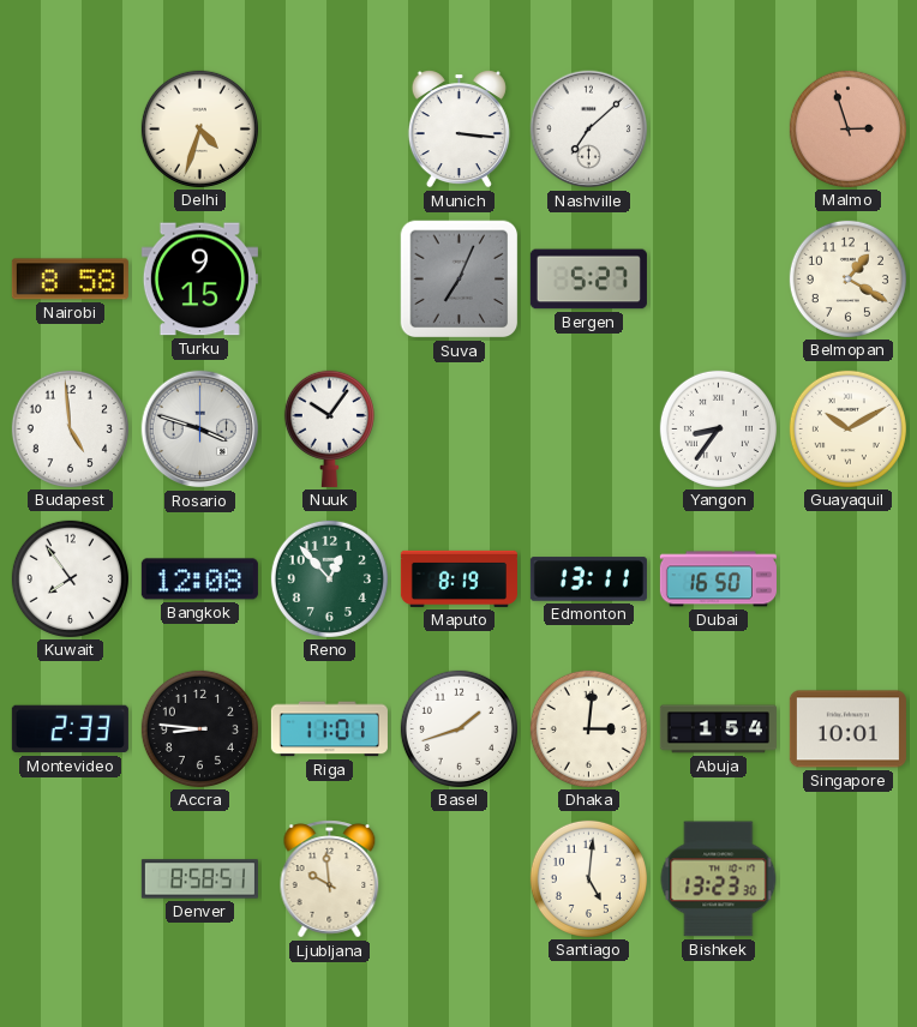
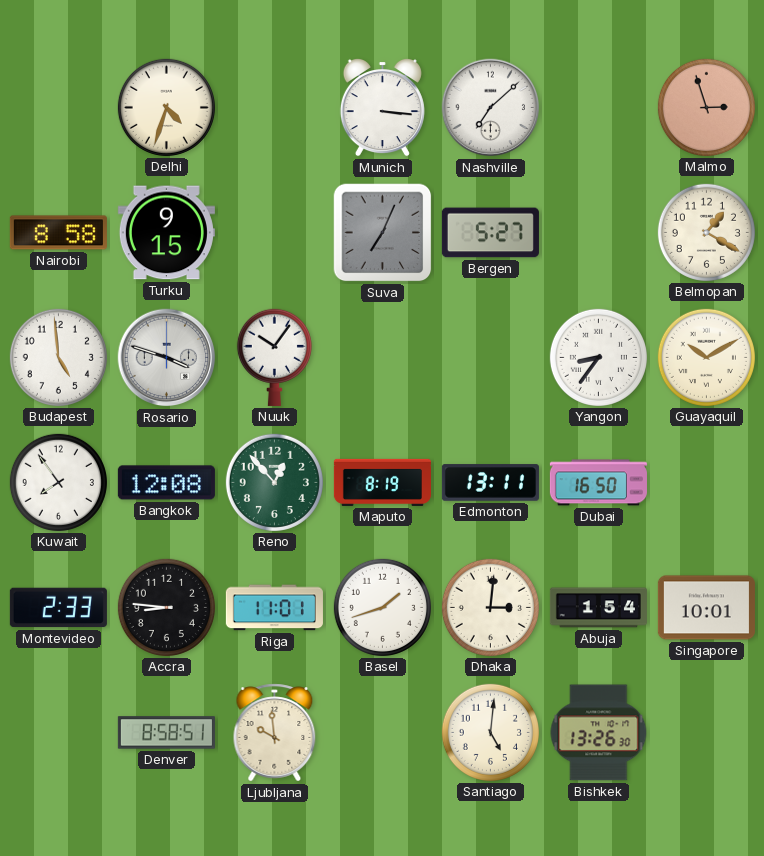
Bishkek: 13:23 -> 13:26 (599, 733)
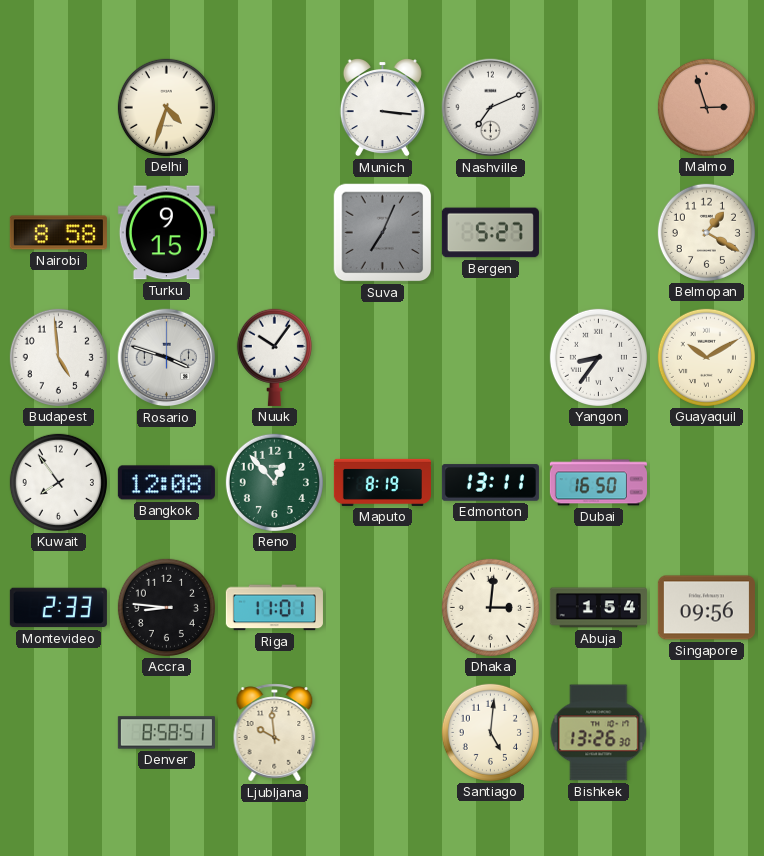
Nashville: 7:08 -> 7:11 (491, 108)
Basel: 1:42 -> none (382, 607)
Singapore: 10:01 -> 09:56 (706, 608)
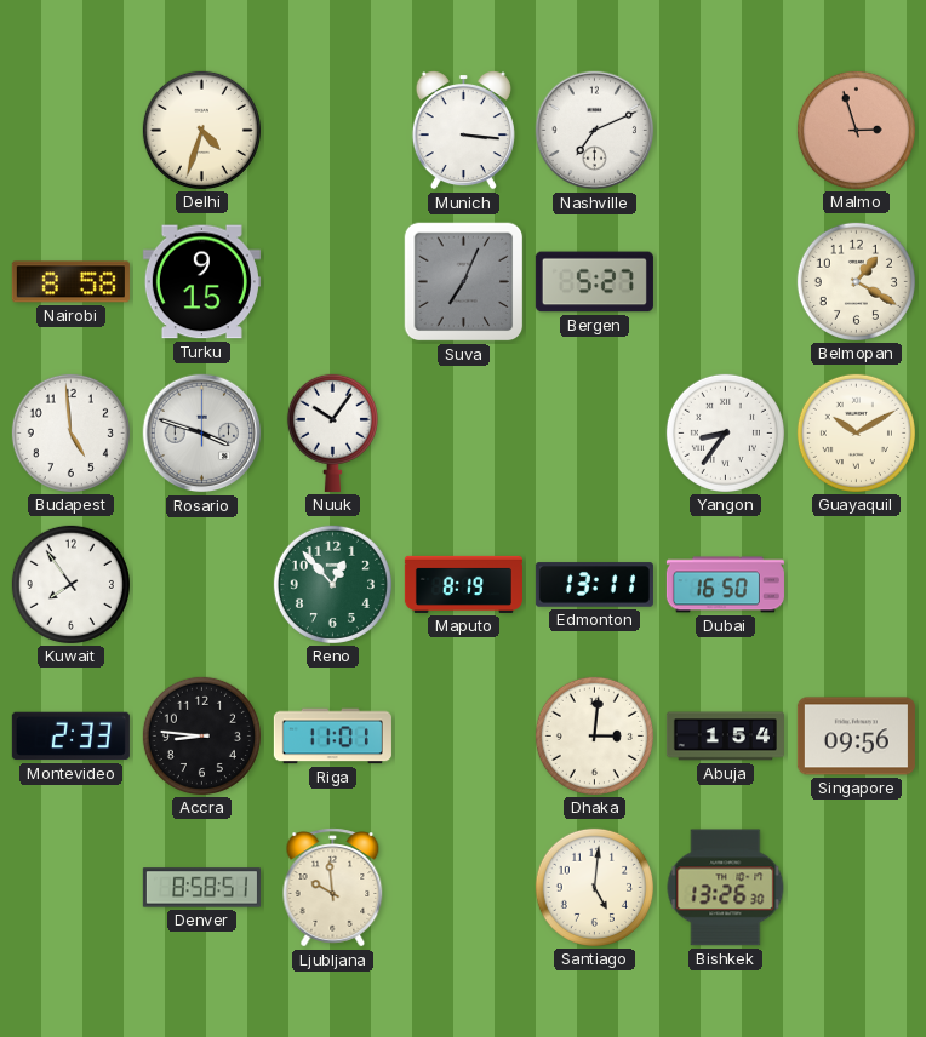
Bangkok: 12:08 -> none (166, 483)
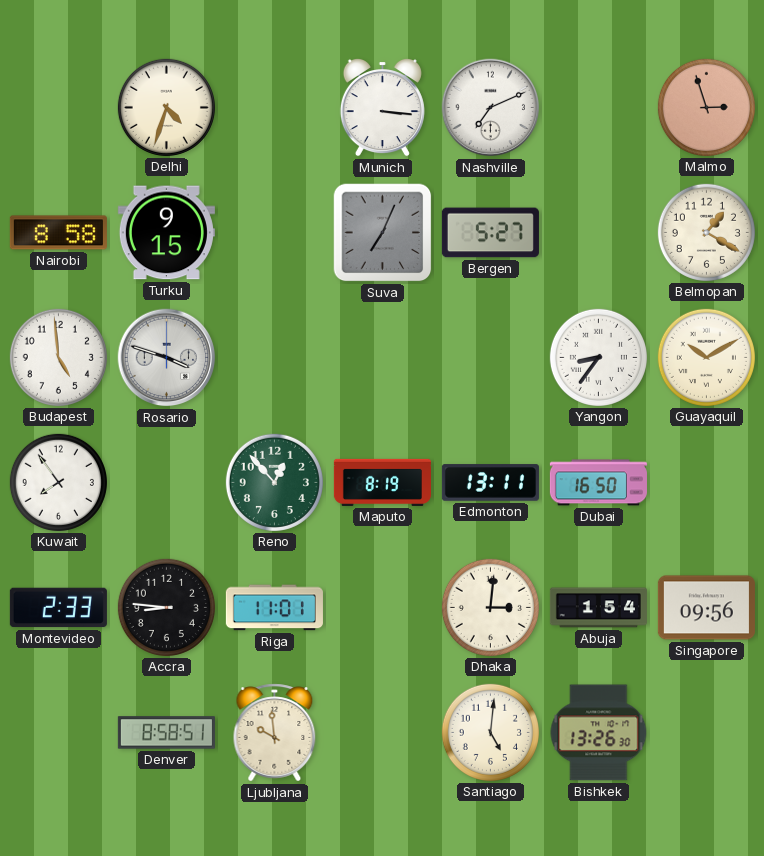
Nuuk: 10:06 -> none (332, 432)
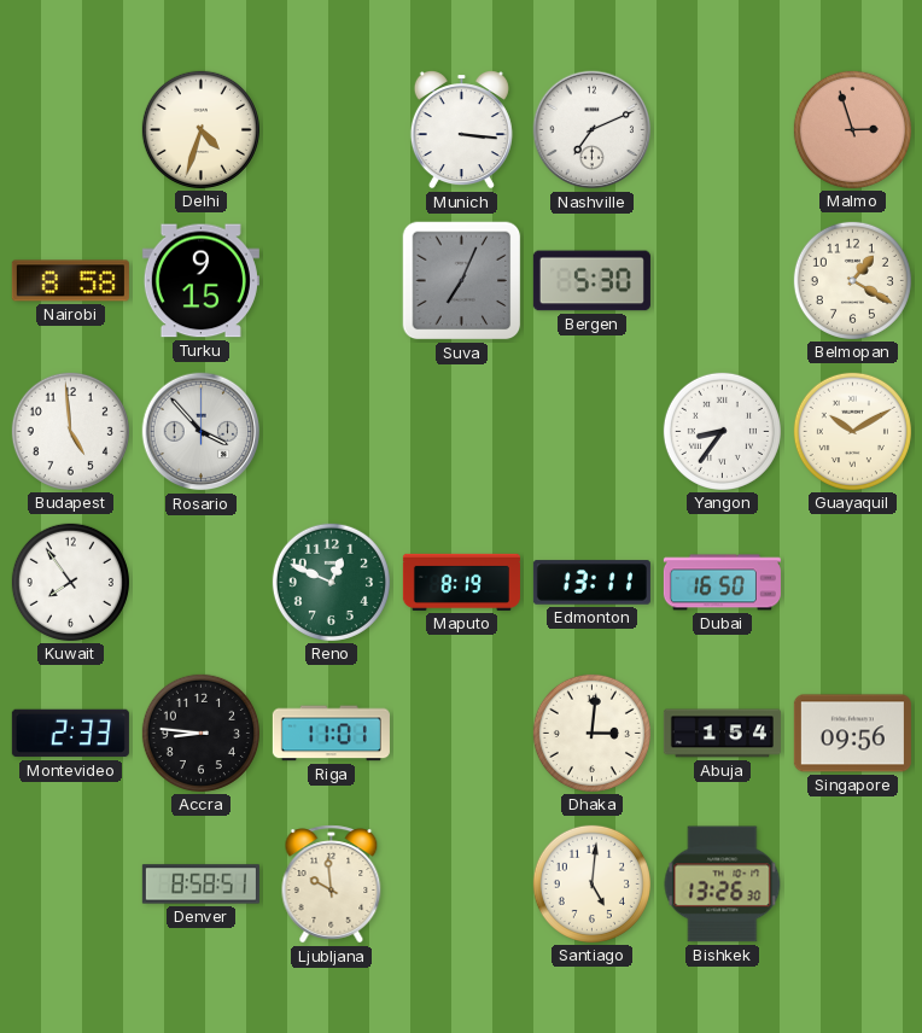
Bergen: 5:27 -> 5:30 (591, 281)
Rosario: 3:48 -> 3:53 (202, 432)
Reno: 12:53 -> 12:49 (331, 582)
